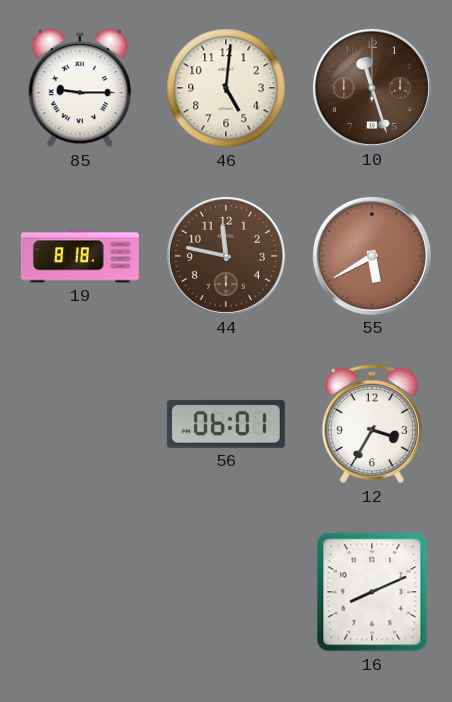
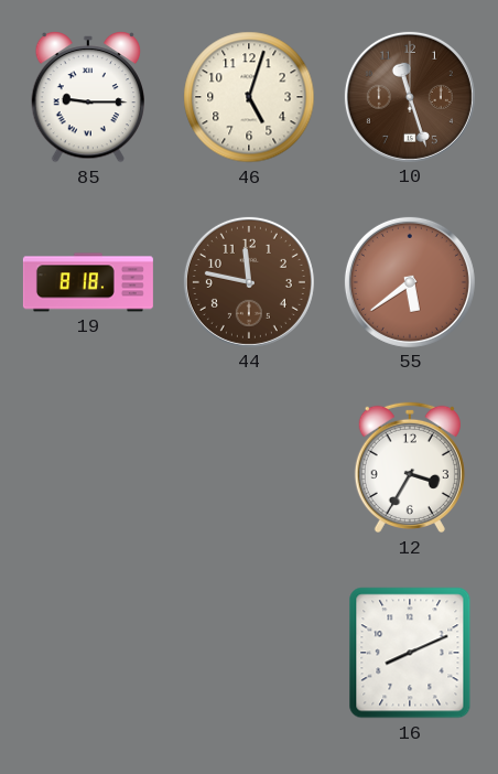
46: 5:01 -> 5:03 (249, 97)
55: 5:40 -> 5:39 (410, 282)
56: 06:01 -> none (226, 424)
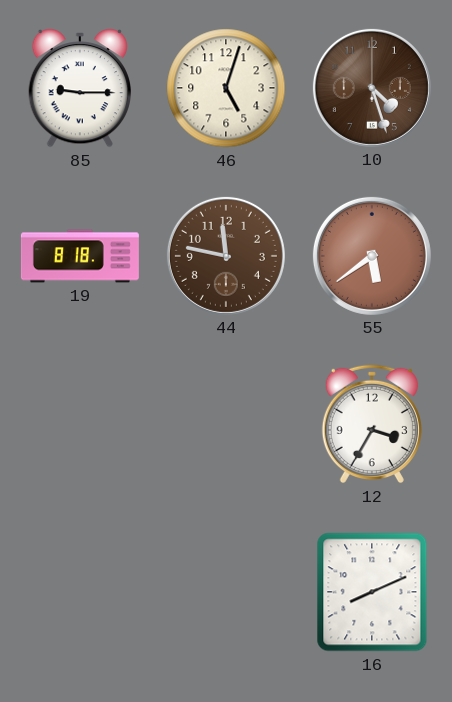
10: 11:27 -> 4:27 (372, 88)
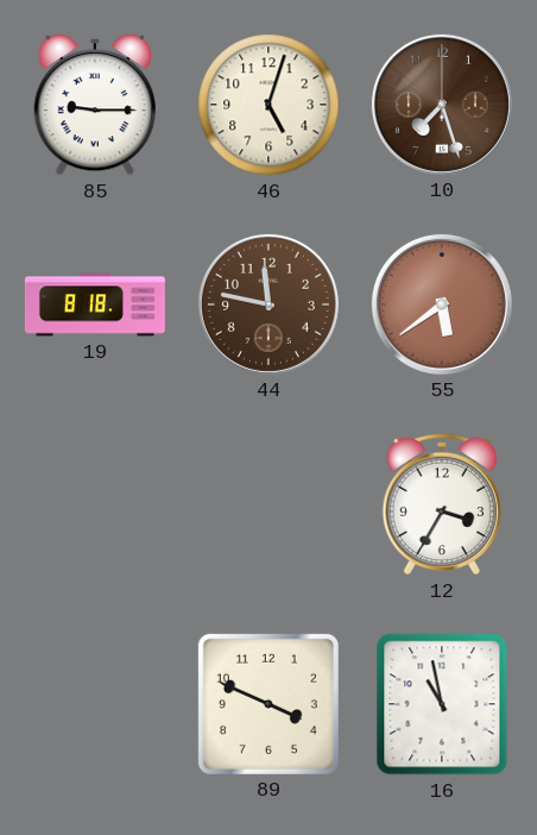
10: 4:27 -> 7:27 (442, 105)
89: none -> 3:49 (268, 704)
16: 8:11 -> 10:58 (442, 704)
